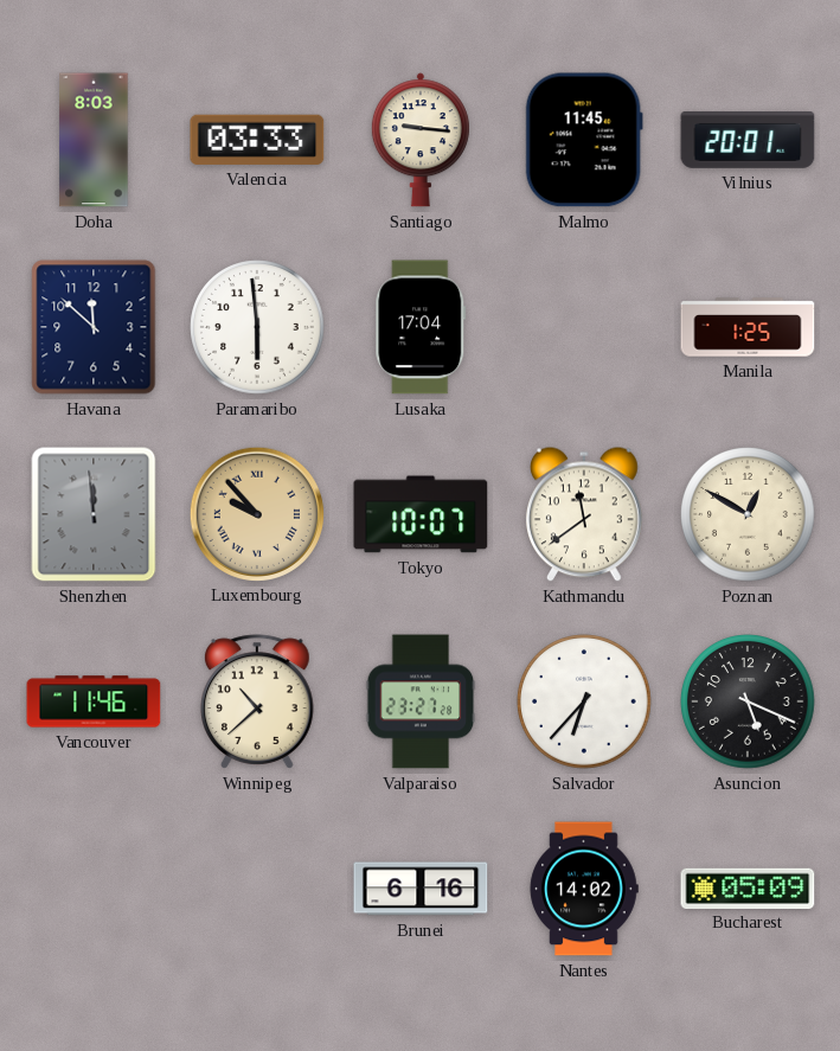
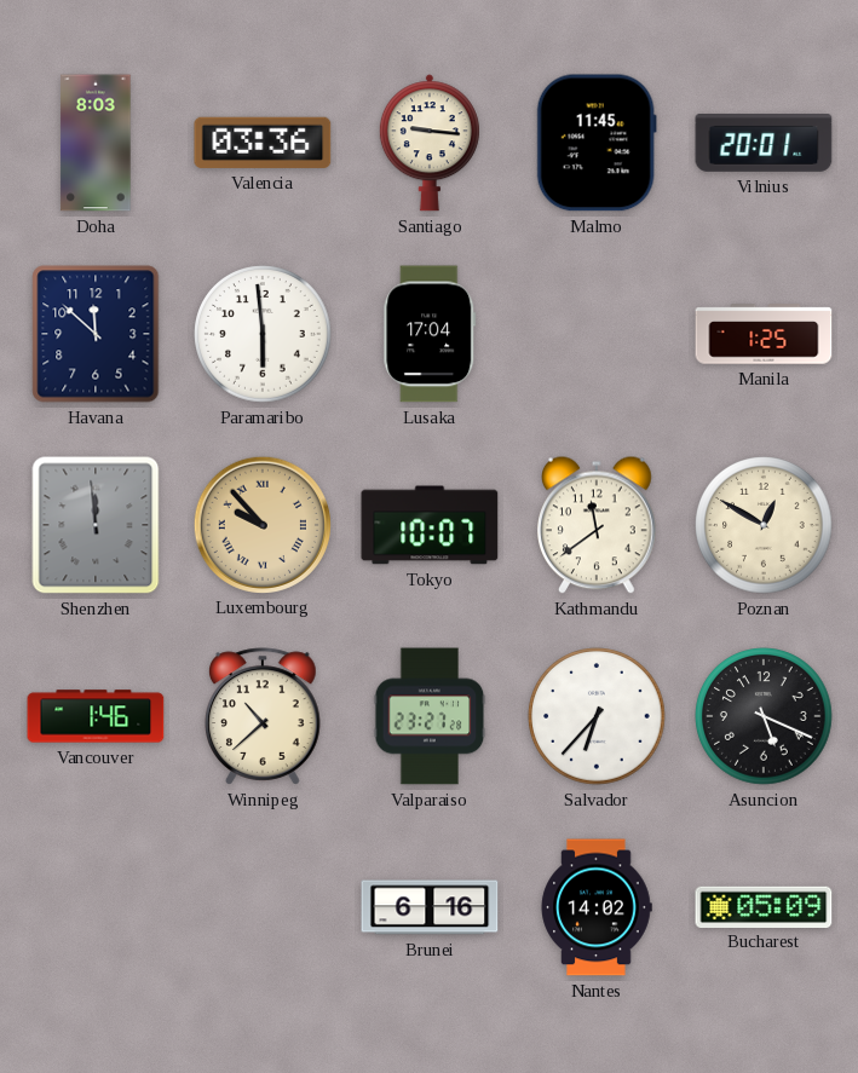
Valencia: 03:33 -> 03:36 (263, 143)
Vancouver: 11:46 -> 1:46 (96, 716)
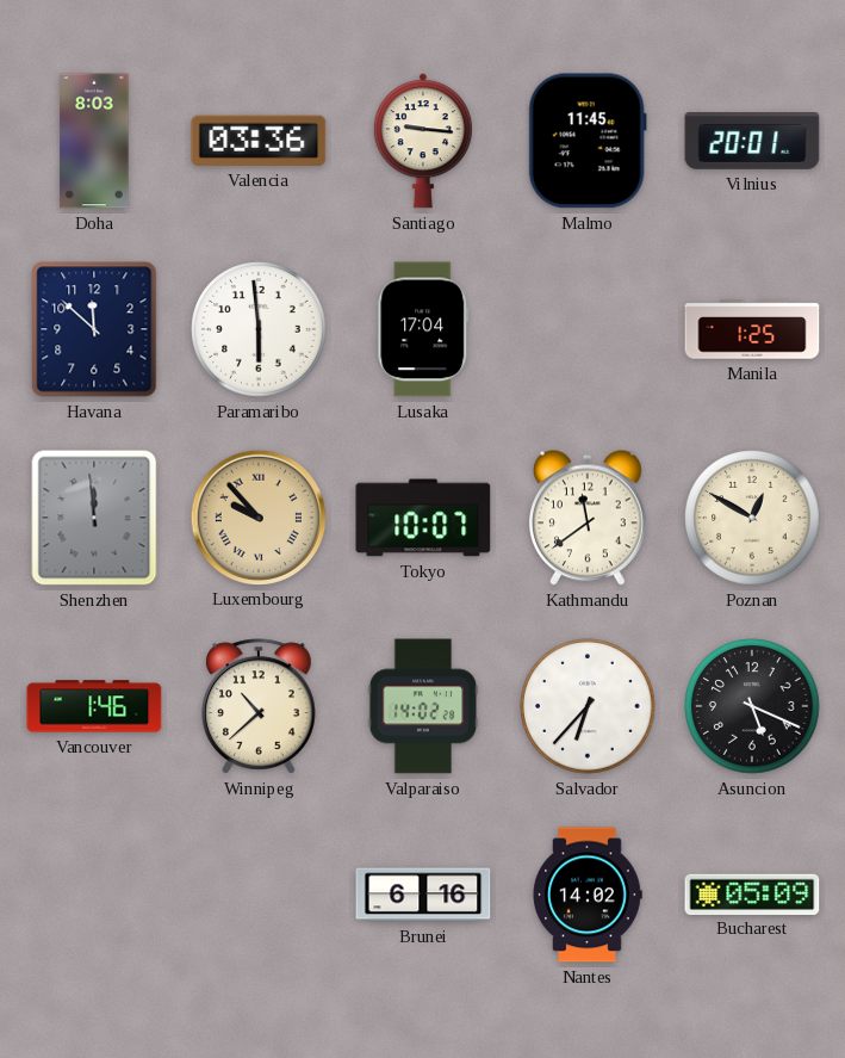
Valparaiso: 23:27 -> 14:02 (423, 706)
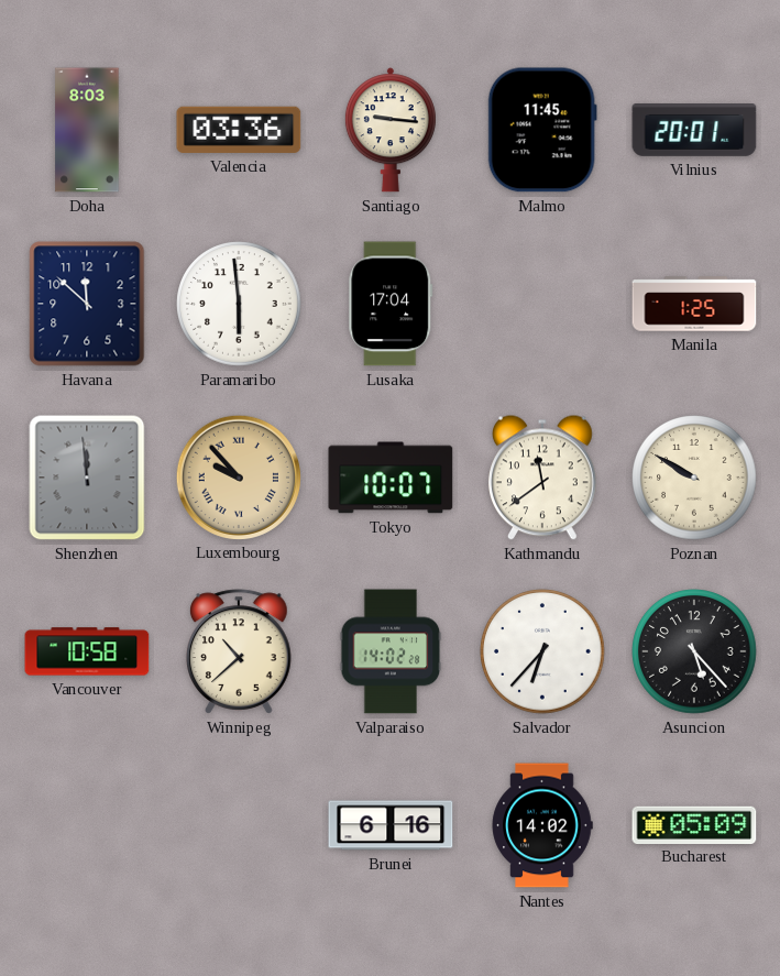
Poznan: 12:50 -> 9:50 (694, 478)
Vancouver: 1:46 -> 10:58 (87, 651)
Asuncion: 5:19 -> 5:23 (694, 651)
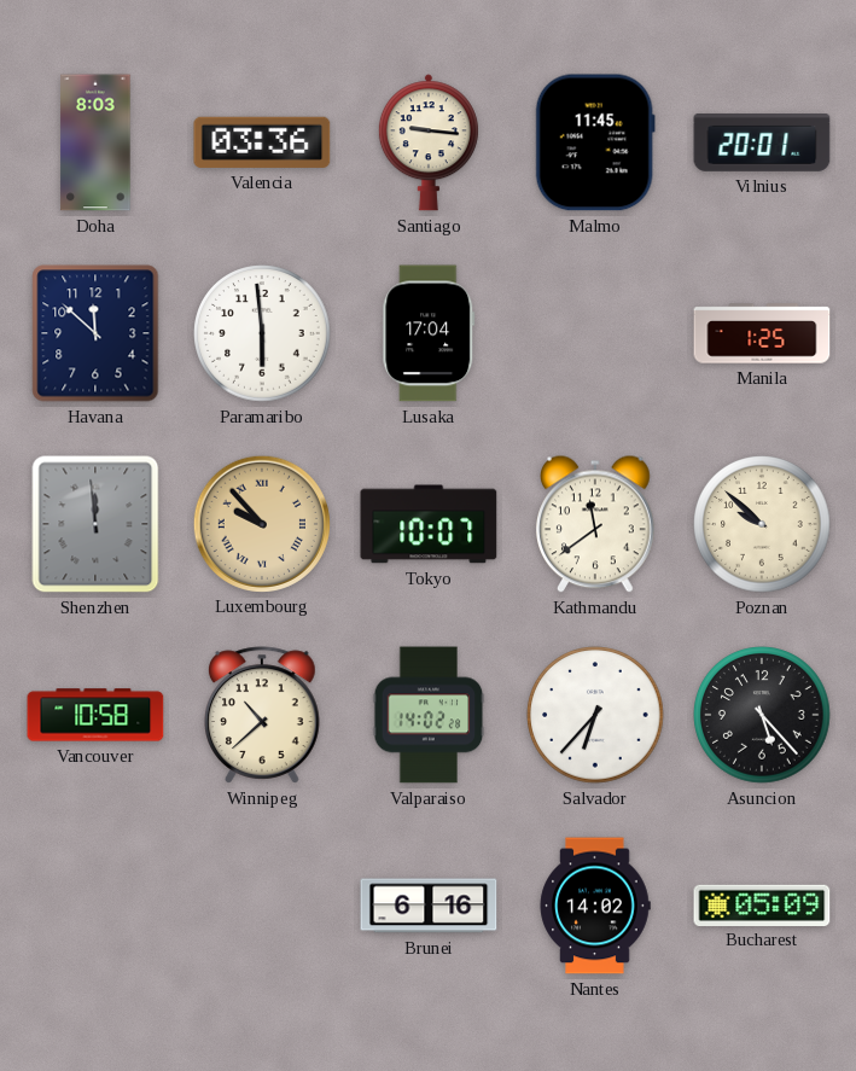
Poznan: 9:50 -> 9:52 (762, 524)
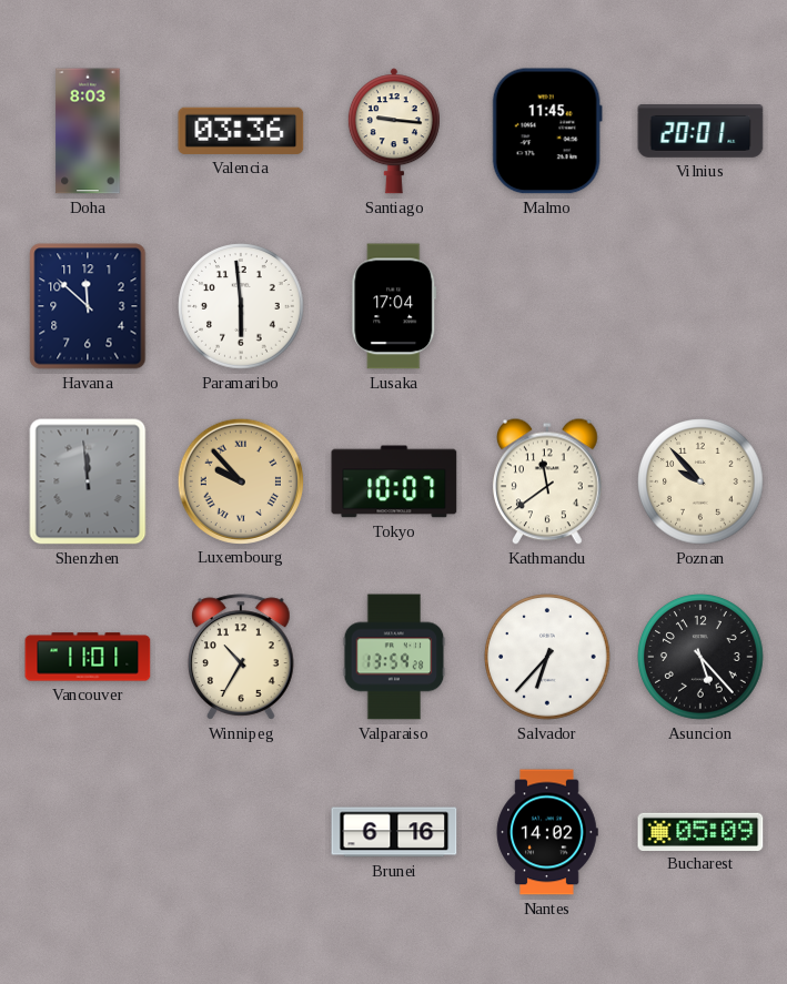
Manila: 1:25 -> none (762, 333)
Poznan: 9:52 -> 9:53 (700, 481)
Vancouver: 10:58 -> 11:01 (88, 657)
Winnipeg: 10:38 -> 10:35 (241, 657)
Valparaiso: 14:02 -> 13:59 (394, 657)
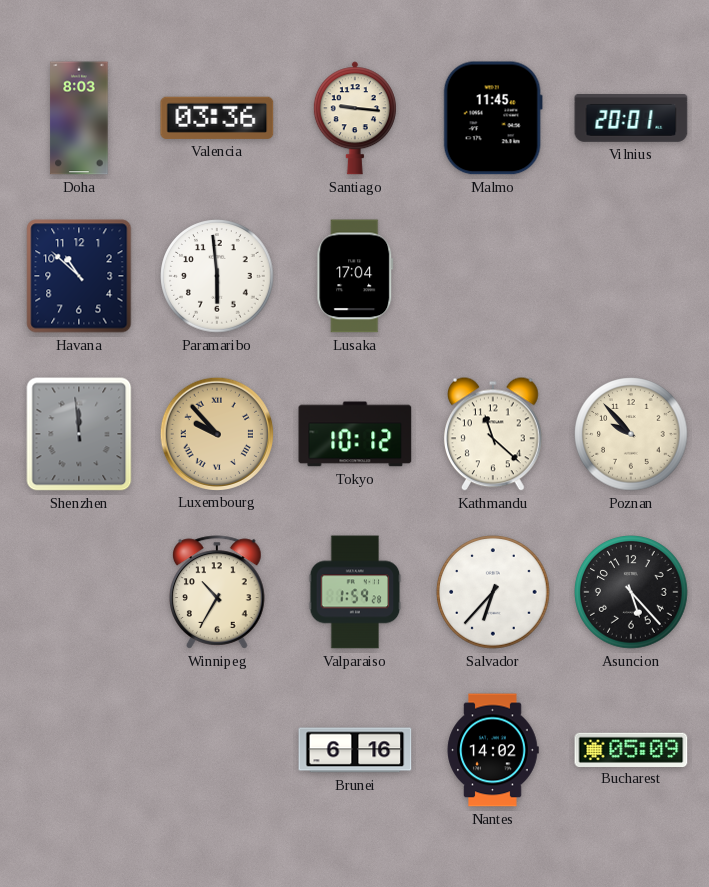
Havana: 11:52 -> 10:52 (79, 276)
Tokyo: 10:07 -> 10:12 (355, 434)
Kathmandu: 11:39 -> 11:22 (494, 434)
Vancouver: 11:01 -> none (88, 657)
Valparaiso: 13:59 -> 1:59 (355, 592)
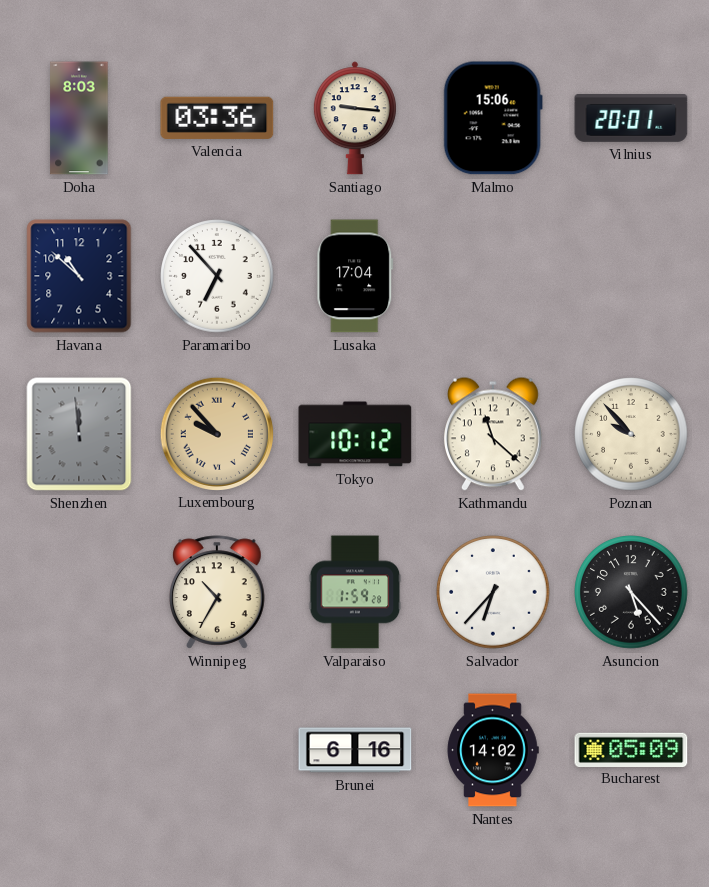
Malmo: 11:45 -> 15:06 (493, 118)
Paramaribo: 5:59 -> 6:53 (217, 276)
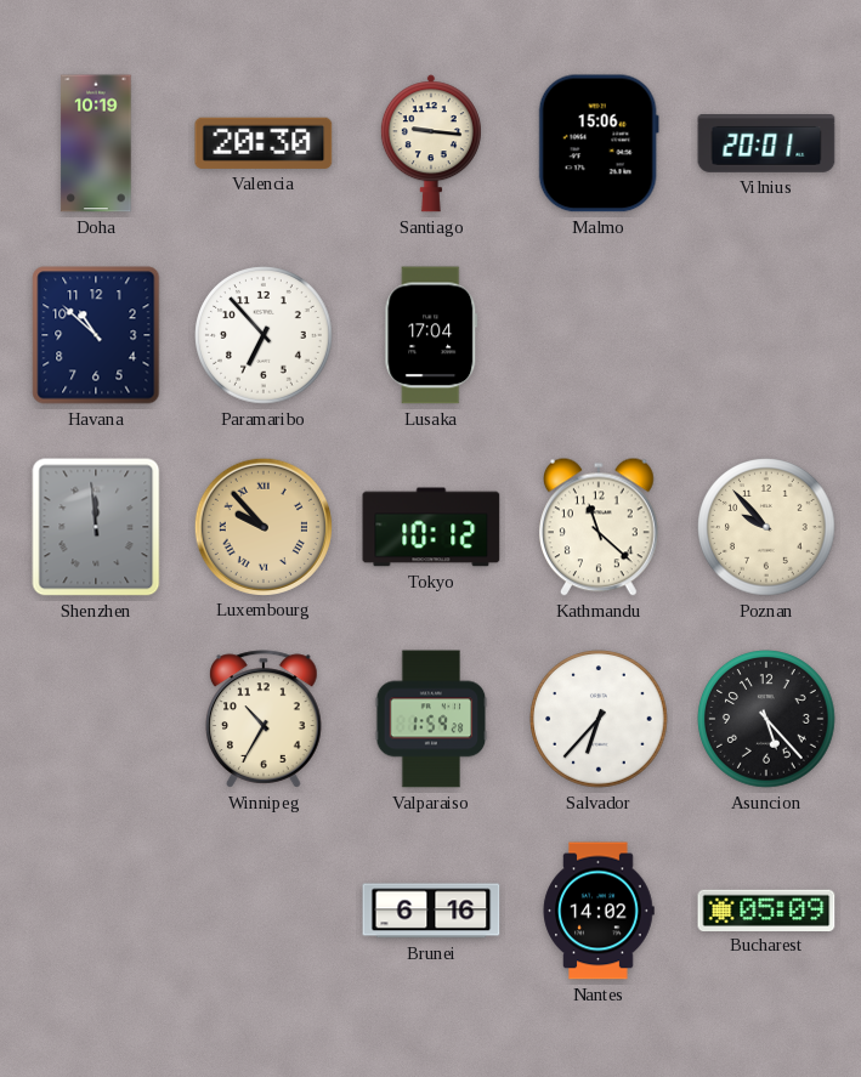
Doha: 8:03 -> 10:19 (96, 143)
Valencia: 03:36 -> 20:30 (264, 143)
